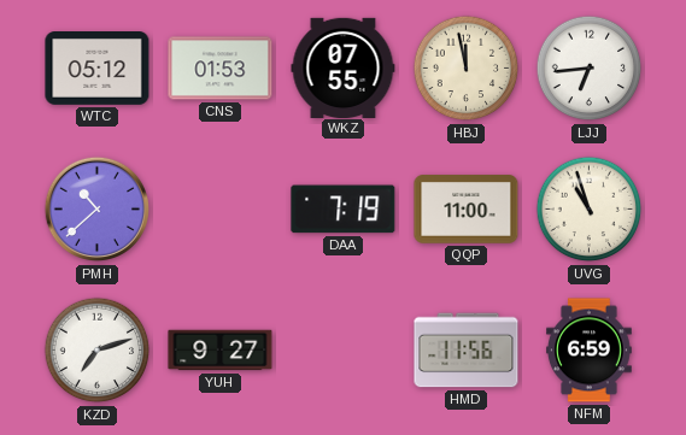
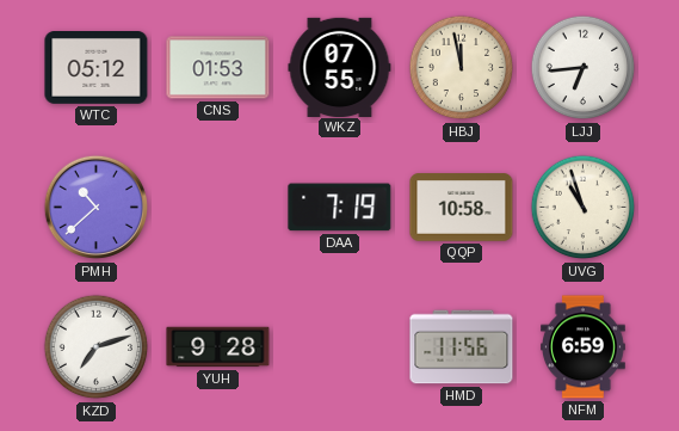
QQP: 11:00 -> 10:58 (462, 208)
YUH: 9:27 -> 9:28 (218, 347)
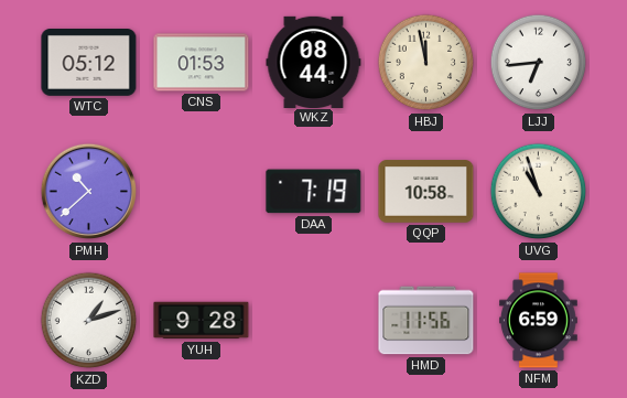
WKZ: 07:55 -> 08:44 (314, 62)
KZD: 7:12 -> 1:12 (89, 321)
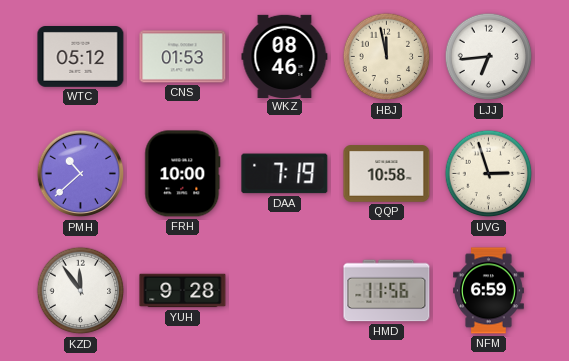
WKZ: 08:44 -> 08:46 (285, 56)
FRH: none -> 10:00 (183, 174)
UVG: 10:57 -> 2:57 (489, 174)
KZD: 1:12 -> 11:54 (81, 291)
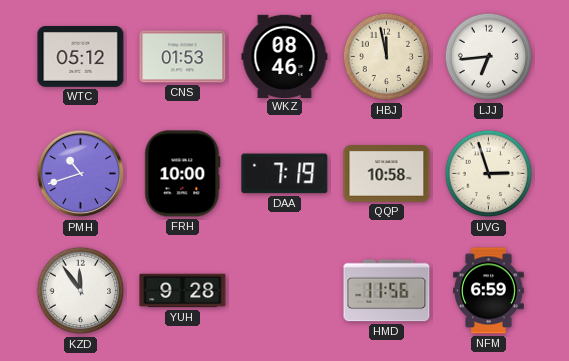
PMH: 10:38 -> 10:42 (81, 174)
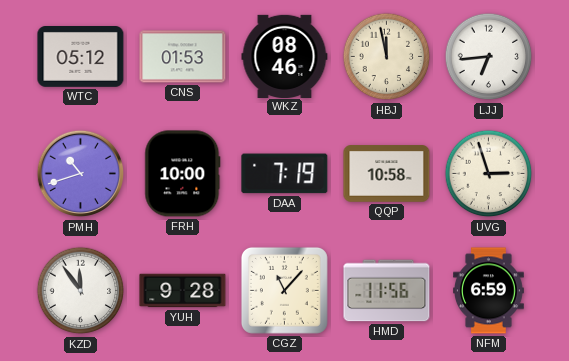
CGZ: none -> 11:07 (284, 290)
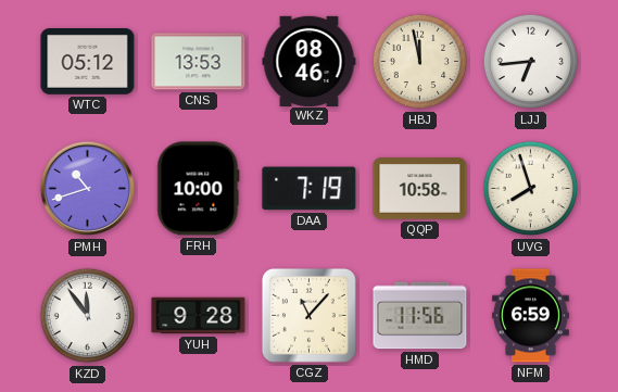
CNS: 01:53 -> 13:53 (199, 62)
UVG: 2:57 -> 7:57 (531, 189)
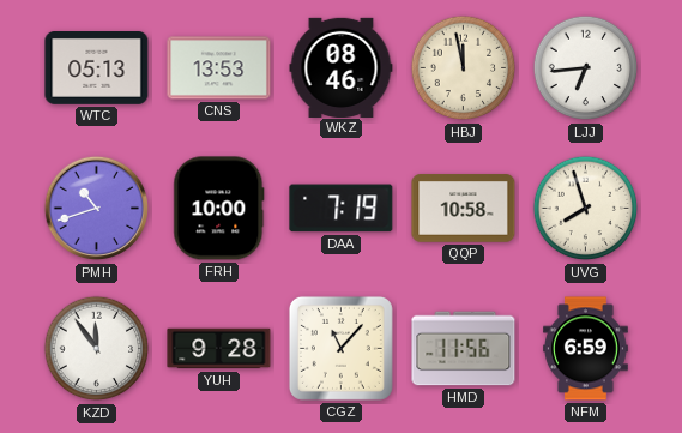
WTC: 05:12 -> 05:13 (97, 68)
